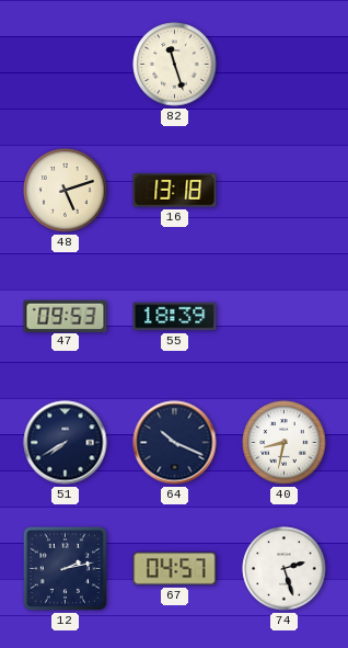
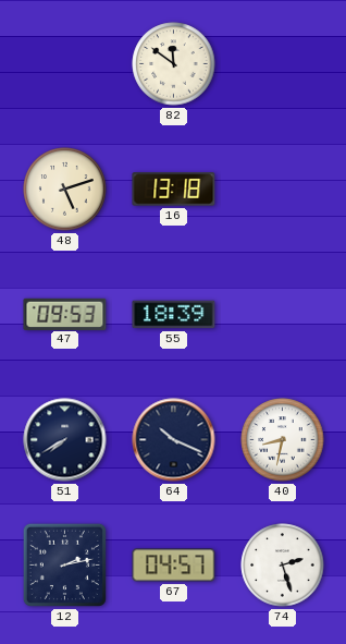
82: 11:27 -> 11:51 (174, 64)
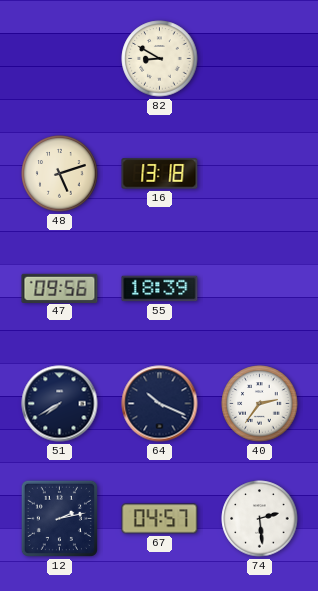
82: 11:51 -> 8:50 (160, 59)
47: 09:53 -> 09:56 (60, 288)
40: 8:32 -> 2:36 (260, 404)
74: 2:27 -> 2:29 (260, 519)
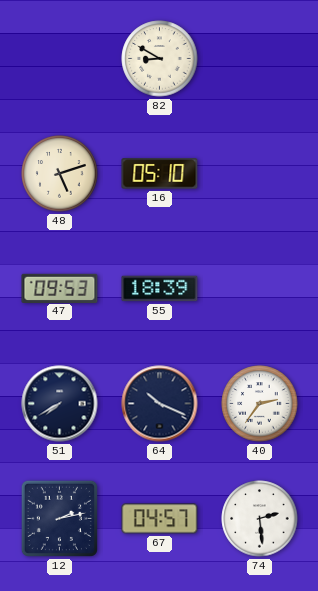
16: 13:18 -> 05:10 (160, 174)
47: 09:56 -> 09:53 (60, 288)
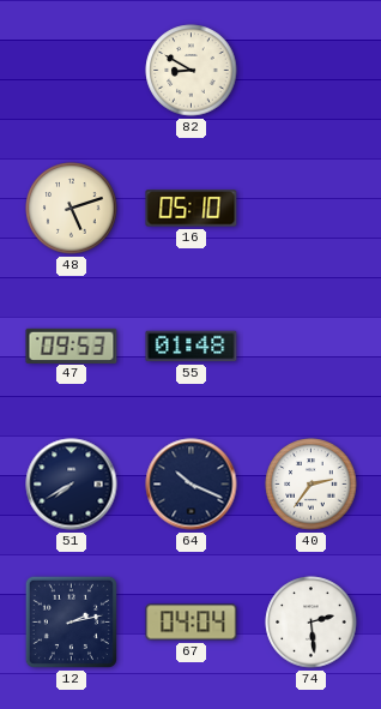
55: 18:39 -> 01:48 (192, 347)
67: 04:57 -> 04:04 (192, 623)
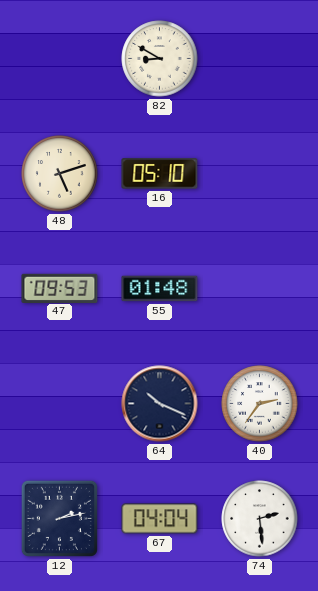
51: 7:40 -> none (72, 485)
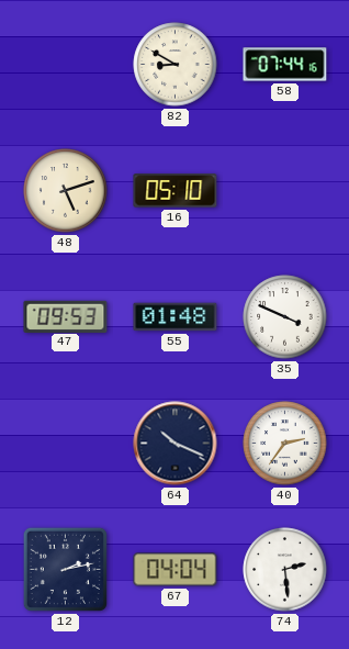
58: none -> 07:44 (285, 65)
35: none -> 3:49 (285, 317)
